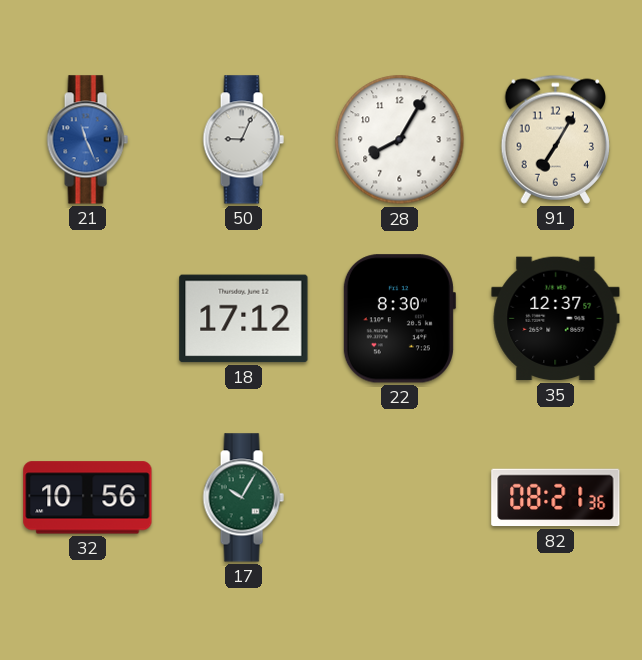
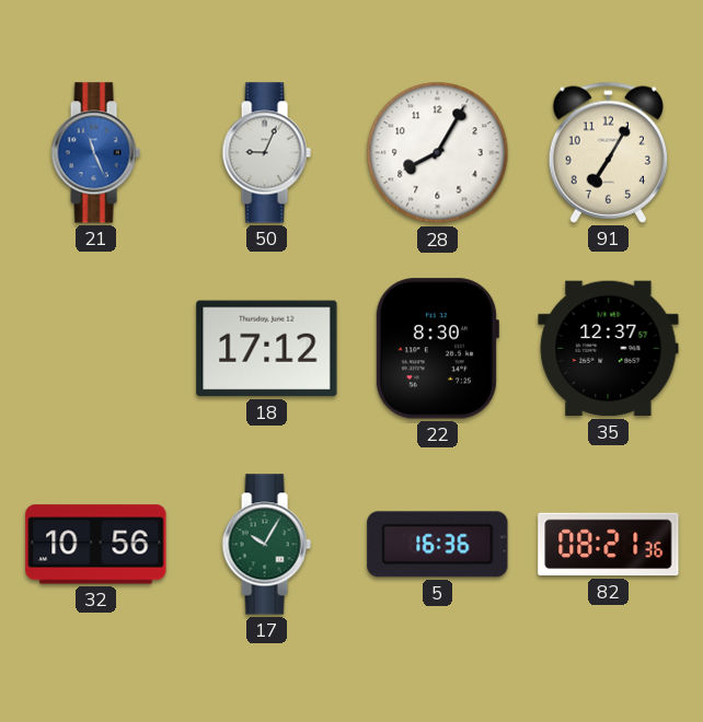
5: none -> 16:36 (438, 545)
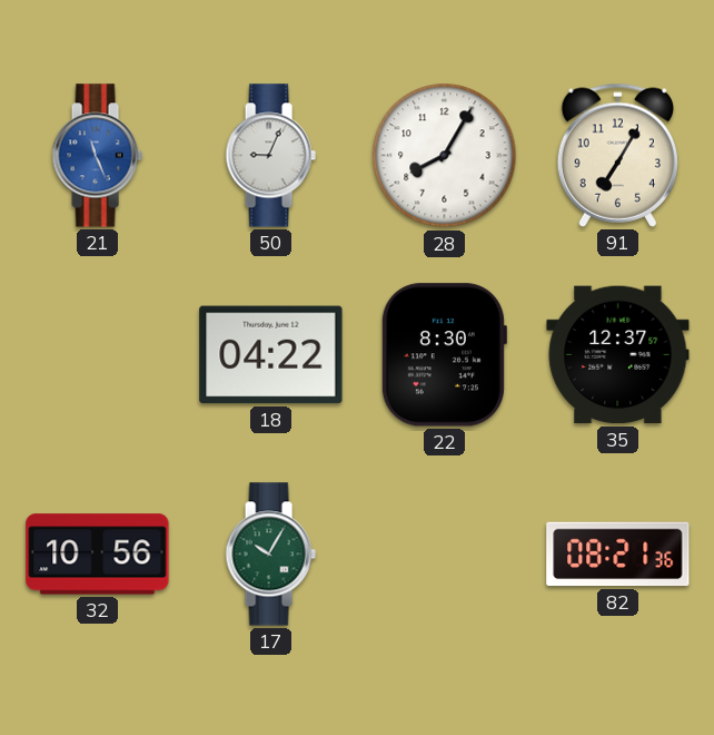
18: 17:12 -> 04:22 (271, 355)
5: 16:36 -> none (438, 545)
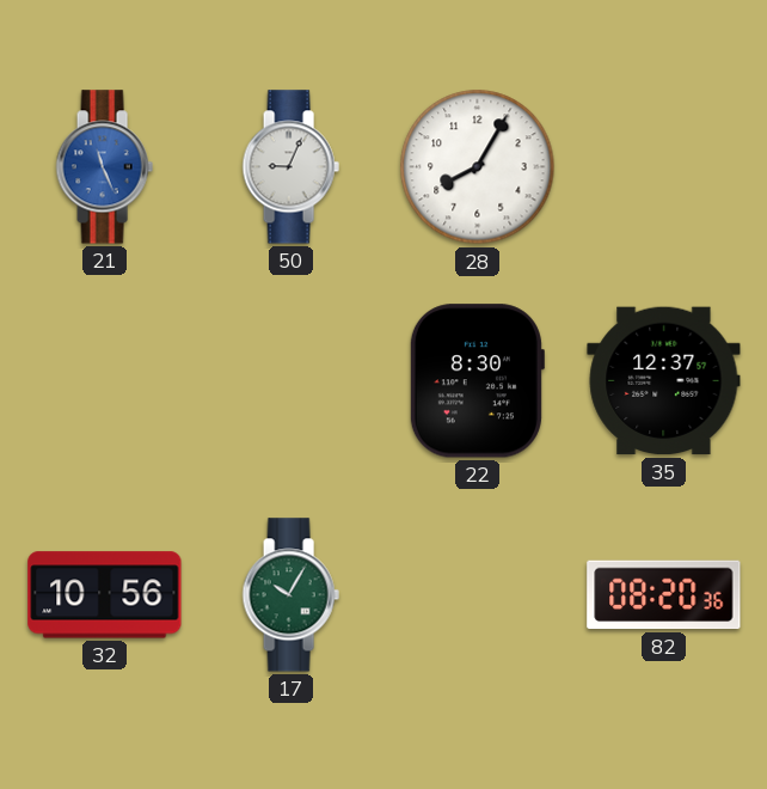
91: 7:05 -> none (617, 155)
18: 04:22 -> none (271, 355)
82: 08:21 -> 08:20 (664, 595)
